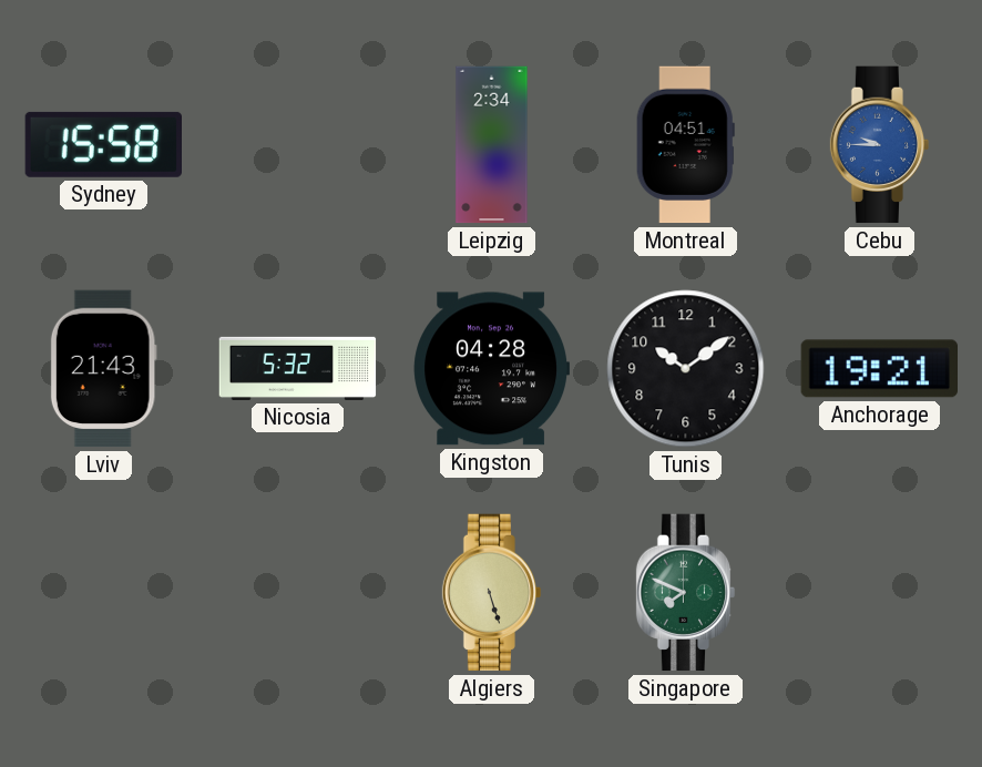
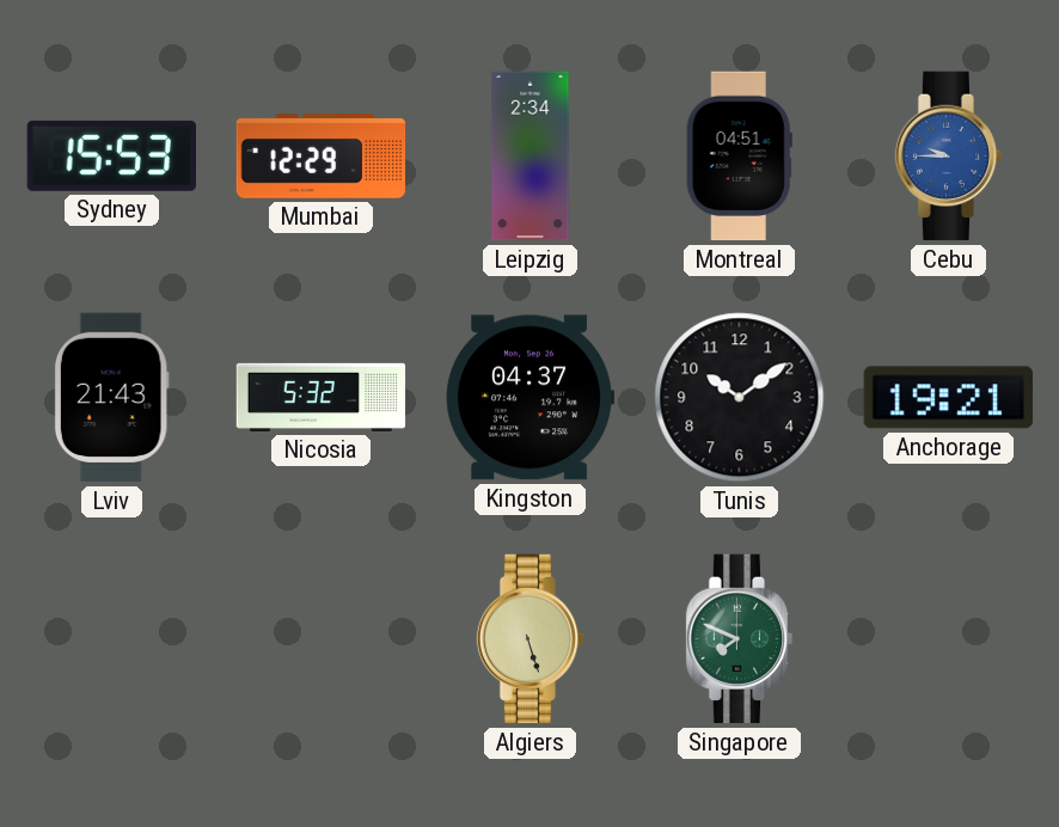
Sydney: 15:58 -> 15:53 (111, 155)
Mumbai: none -> 12:29 (322, 157)
Kingston: 04:28 -> 04:37 (529, 398)
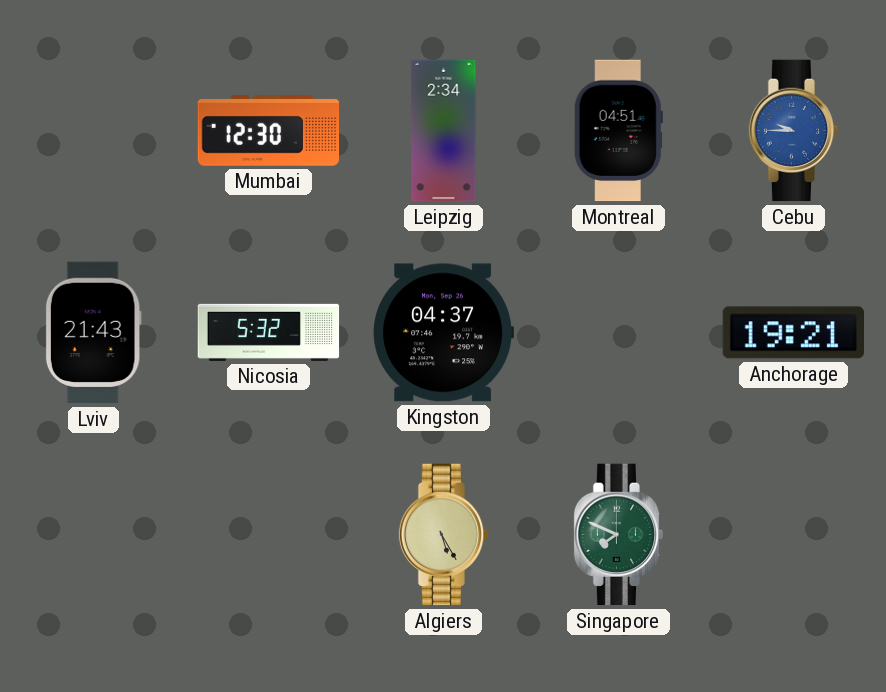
Sydney: 15:53 -> none (111, 155)
Mumbai: 12:29 -> 12:30 (269, 131)
Tunis: 10:09 -> none (740, 398)
Algiers: 5:27 -> 5:25 (444, 535)
